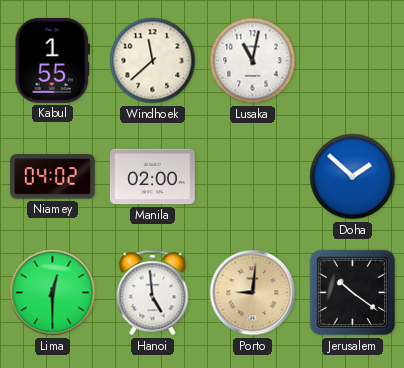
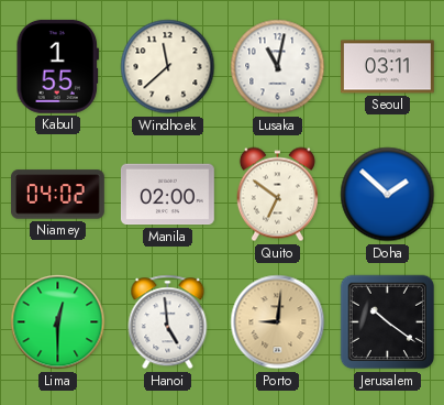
Seoul: none -> 03:11 (387, 67)
Quito: none -> 6:51 (277, 195)
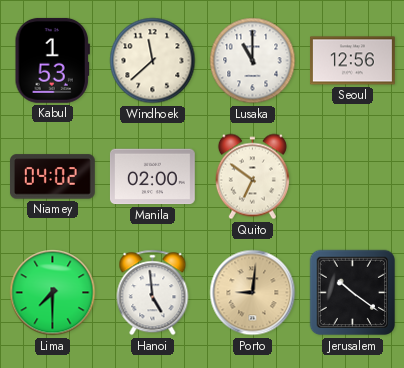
Kabul: 1:55 -> 1:53 (52, 60)
Lusaka: 11:02 -> 11:00 (253, 61)
Seoul: 03:11 -> 12:56 (352, 61)
Doha: 1:52 -> none (388, 195)
Lima: 12:30 -> 7:30 (53, 293)
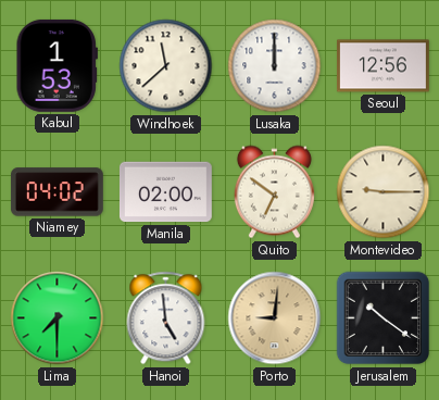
Lusaka: 11:00 -> 12:00 (275, 66)
Montevideo: none -> 9:15 (384, 192)
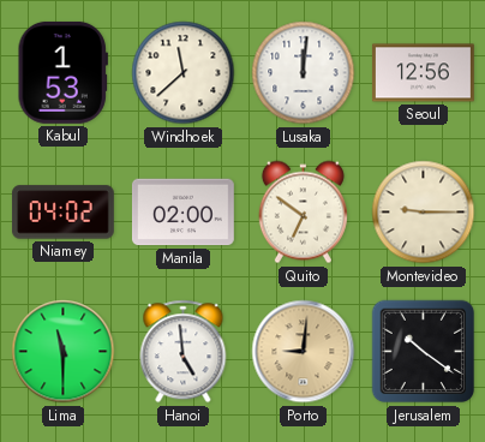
Lusaka: 12:00 -> 12:01 (304, 73)
Lima: 7:30 -> 11:30 (64, 352)
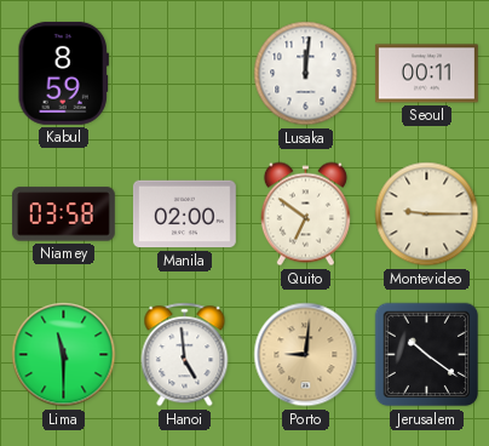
Kabul: 1:53 -> 8:59 (63, 73)
Windhoek: 11:38 -> none (184, 73)
Seoul: 12:56 -> 00:11 (426, 74)
Niamey: 04:02 -> 03:58 (63, 215)
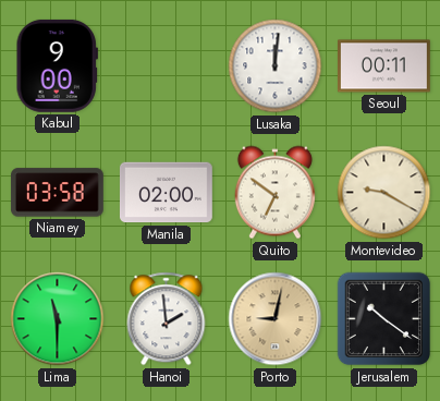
Kabul: 8:59 -> 9:00 (57, 65)
Montevideo: 9:15 -> 9:20 (384, 193)
Hanoi: 4:59 -> 1:59 (167, 319)
Porto: 9:01 -> 9:02 (276, 319)
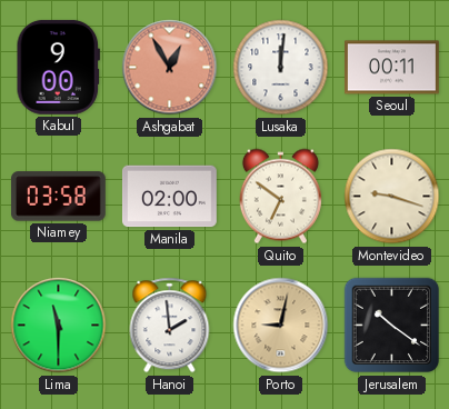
Ashgabat: none -> 12:55 (170, 68)
Montevideo: 9:20 -> 9:18 (392, 197)
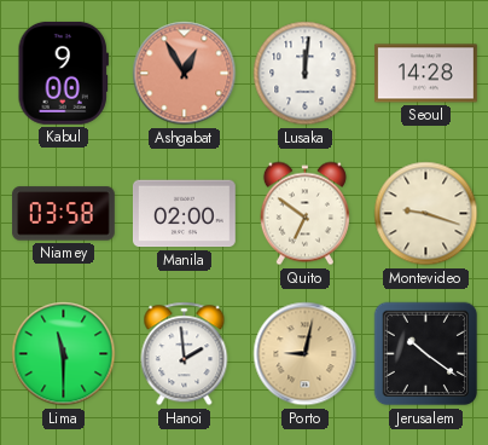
Seoul: 00:11 -> 14:28 (425, 74)
